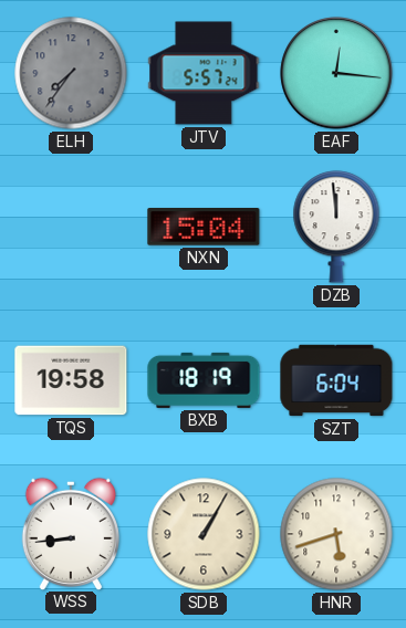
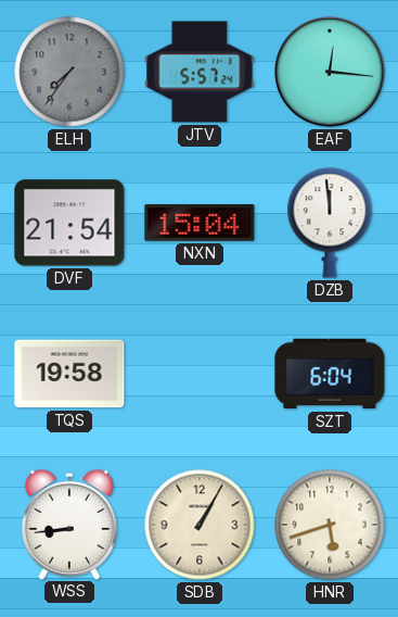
DVF: none -> 21:54 (69, 223)
BXB: 18:19 -> none (204, 380)
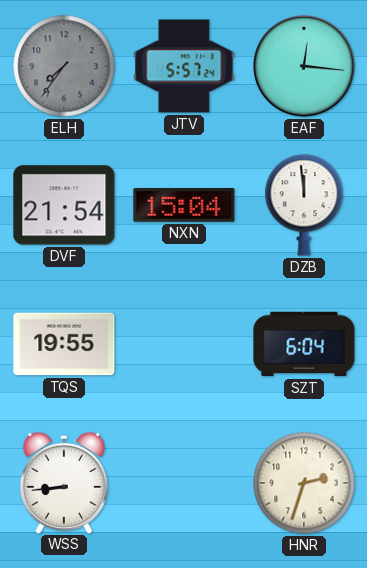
TQS: 19:58 -> 19:55 (64, 344)
SDB: 1:05 -> none (200, 525)
HNR: 5:42 -> 2:33 (304, 483)
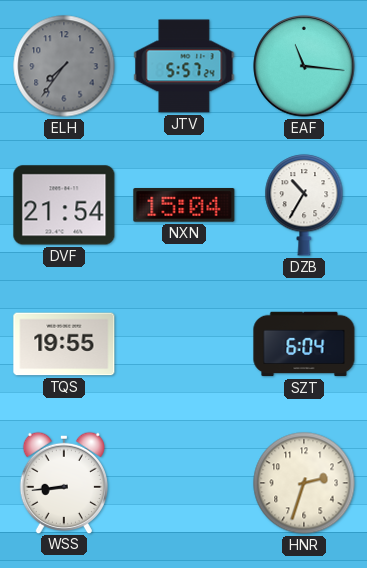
EAF: 12:16 -> 11:16 (304, 66)
DZB: 11:59 -> 10:35 (304, 205)
